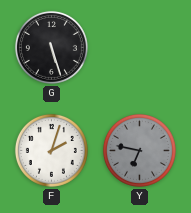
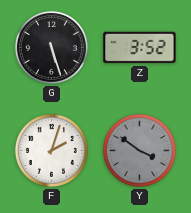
Z: none -> 3:52 (140, 48)
Y: 6:47 -> 3:51 (139, 150)
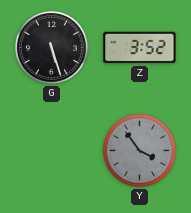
F: 2:03 -> none (51, 150)
Y: 3:51 -> 3:54 (139, 150)
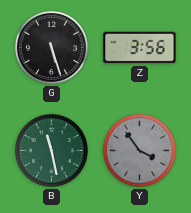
Z: 3:52 -> 3:56 (140, 48)
B: none -> 11:28 (51, 150)
